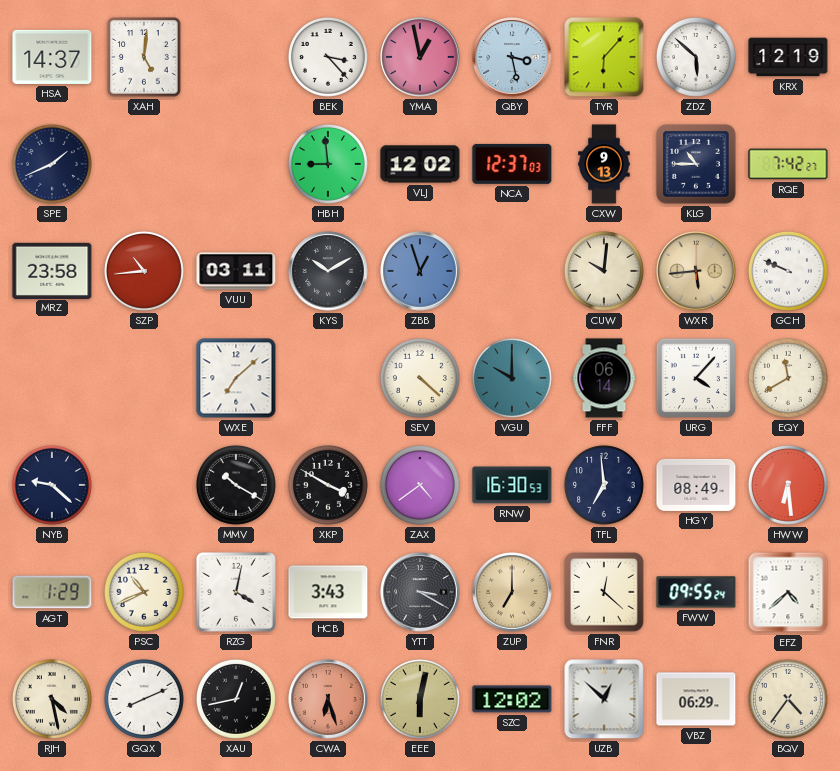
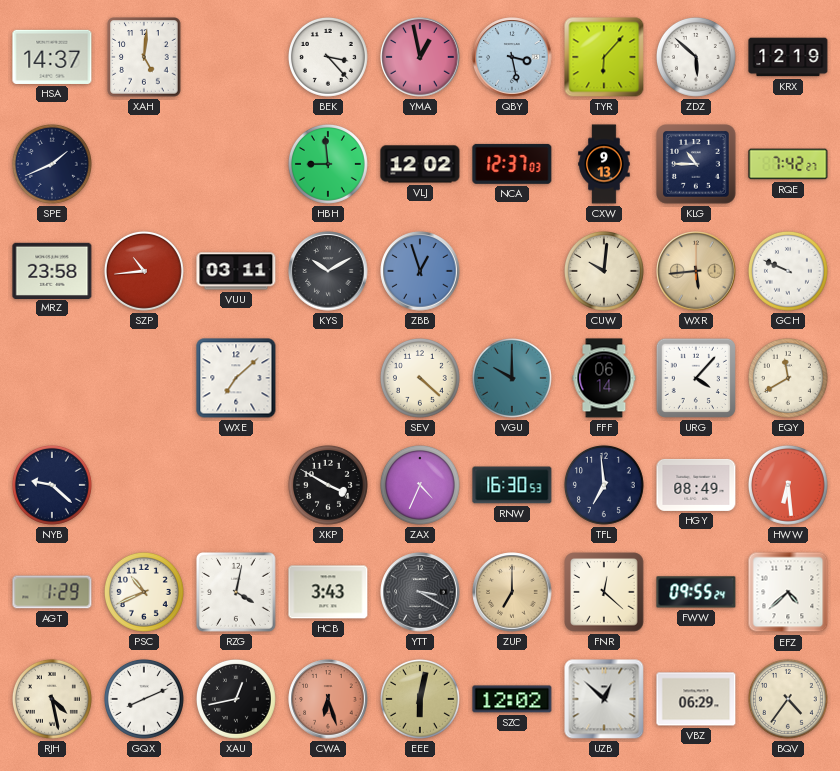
MMV: 10:20 -> none (236, 485)
ZAX: 4:39 -> 4:34 (420, 485)
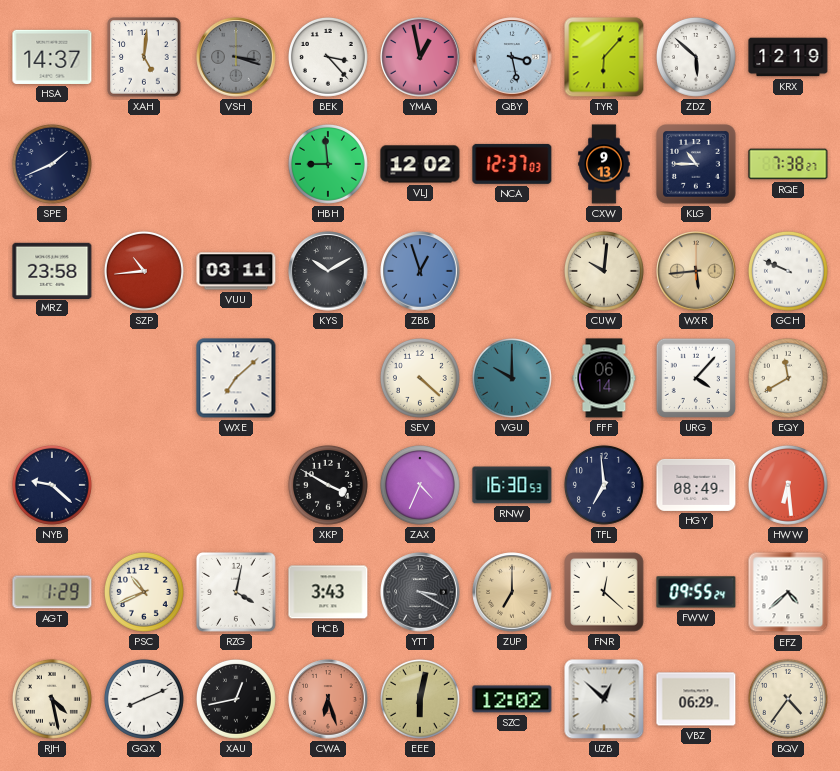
VSH: none -> 3:18 (236, 57)
RQE: 7:42 -> 7:38 (788, 164)
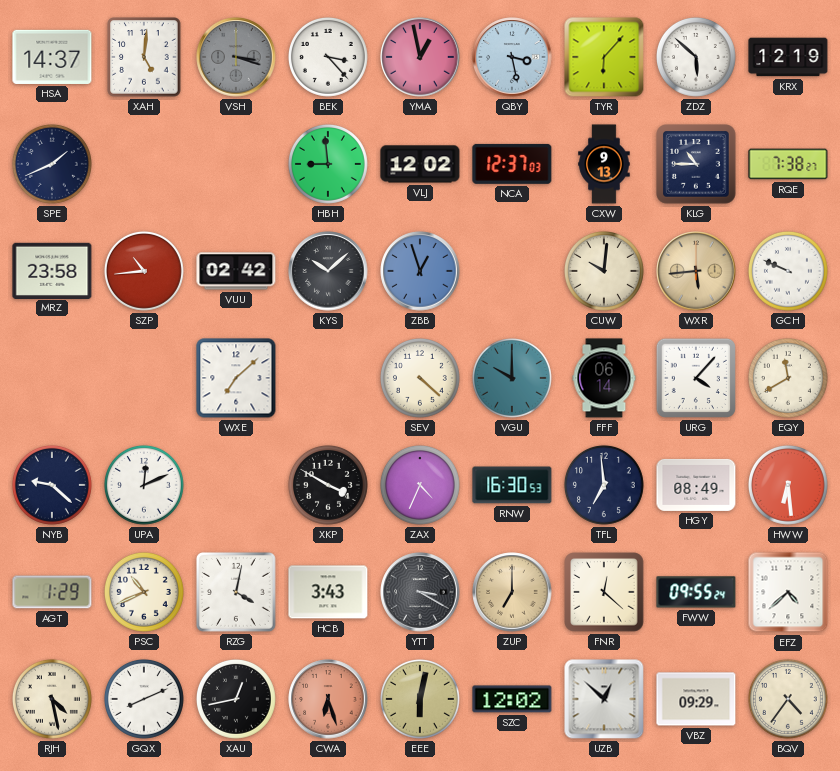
VUU: 03:11 -> 02:42 (236, 271)
KYS: 10:10 -> 10:08 (328, 271)
UPA: none -> 12:11 (144, 485)
VBZ: 06:29 -> 09:29 (696, 699)
